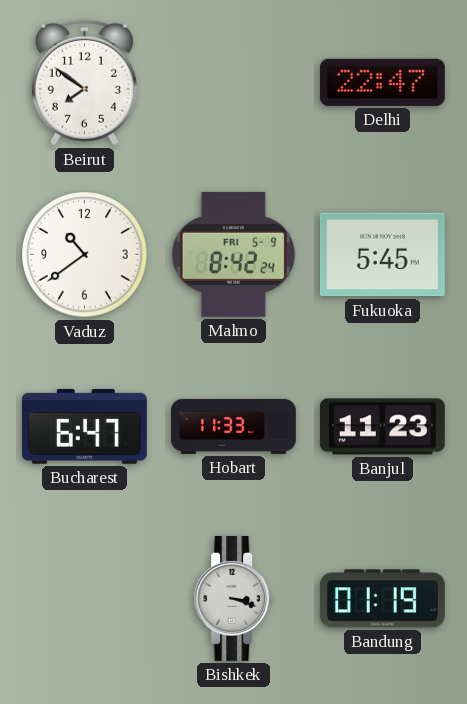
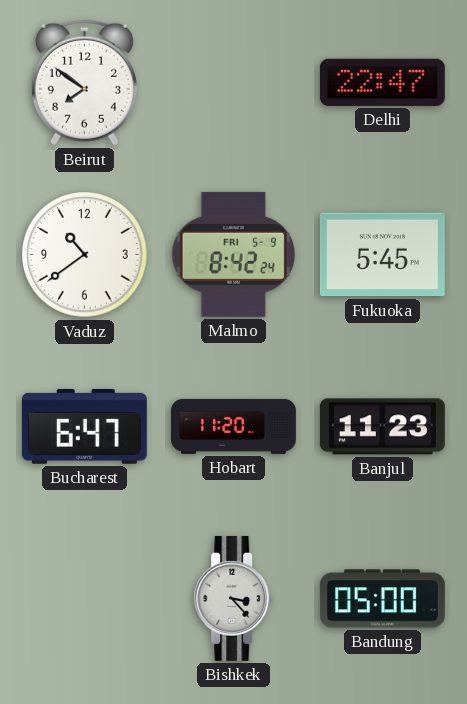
Hobart: 11:33 -> 11:20 (234, 426)
Bishkek: 3:18 -> 3:23 (234, 598)
Bandung: 01:19 -> 05:00 (382, 599)
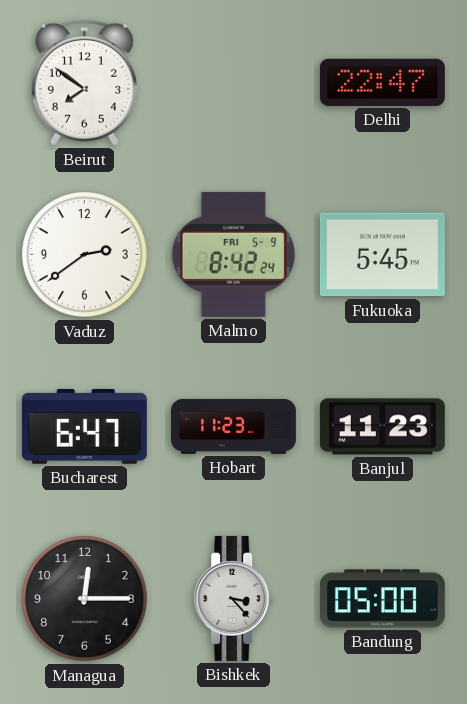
Vaduz: 10:39 -> 2:39 (85, 255)
Hobart: 11:20 -> 11:23 (234, 426)
Managua: none -> 12:15 (85, 599)
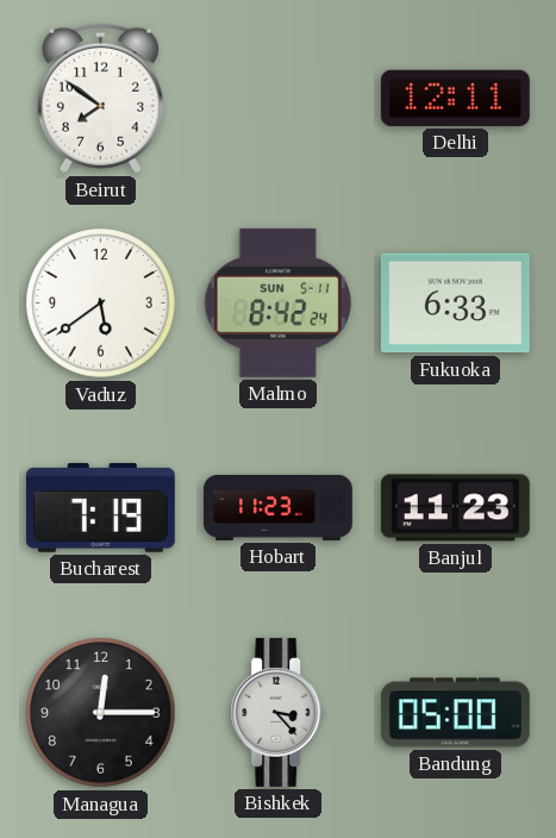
Delhi: 22:47 -> 12:11 (455, 98)
Vaduz: 2:39 -> 5:39 (101, 304)
Malmo date: FRI 5-9 -> SUN 5-11 (277, 302)
Fukuoka: 5:45 -> 6:33 (455, 304)
Bucharest: 6:47 -> 7:19 (100, 507)
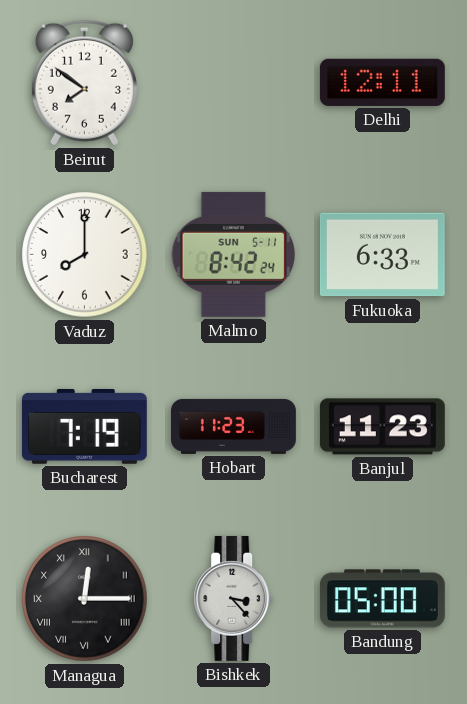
Vaduz: 5:39 -> 8:00 (85, 255)
Managua numerals: Arabic -> Roman (85, 599)
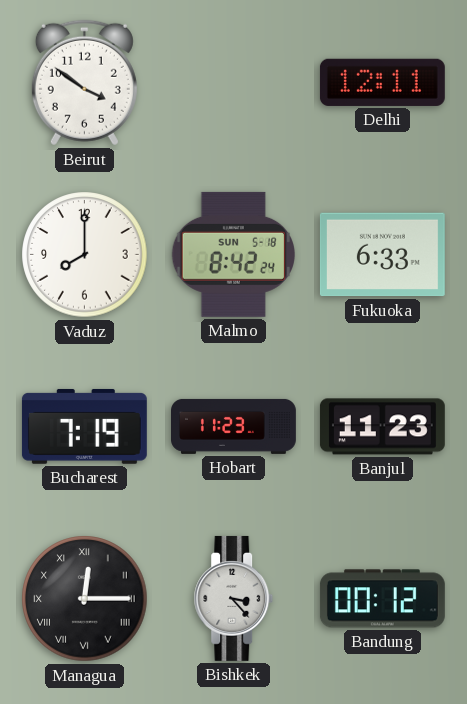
Beirut: 7:51 -> 3:51 (84, 83)
Malmo date: SUN 5-11 -> SUN 5-18 (233, 254)
Bandung: 05:00 -> 00:12 (382, 599)
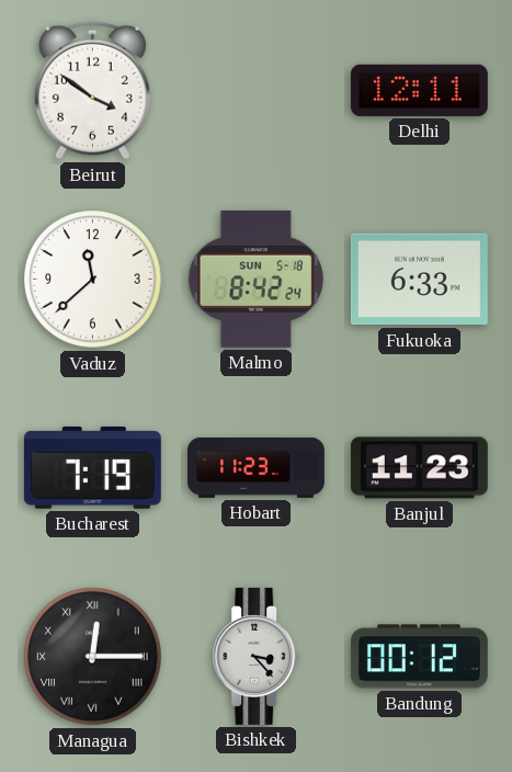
Vaduz: 8:00 -> 11:38 (93, 280)
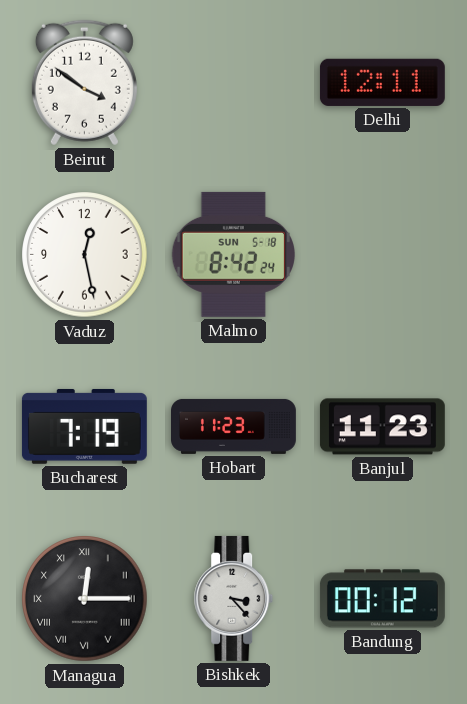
Vaduz: 11:38 -> 12:28 (85, 255)
Fukuoka: 6:33 -> none (419, 280)
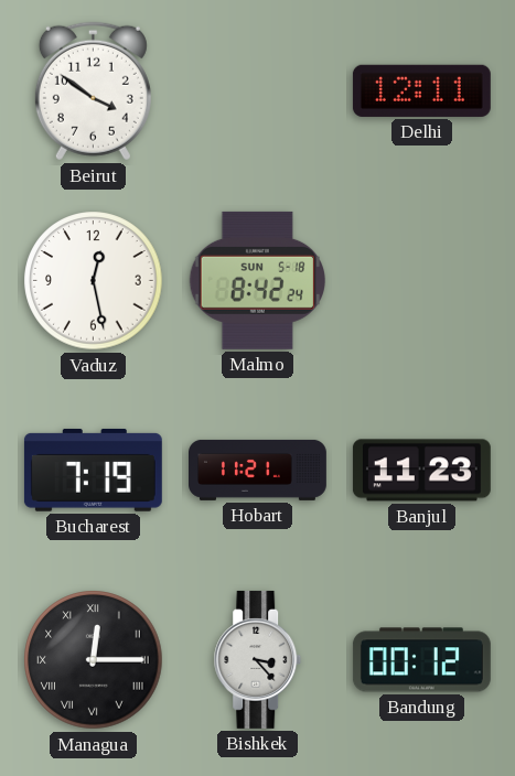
Hobart: 11:23 -> 11:21 (258, 470)
